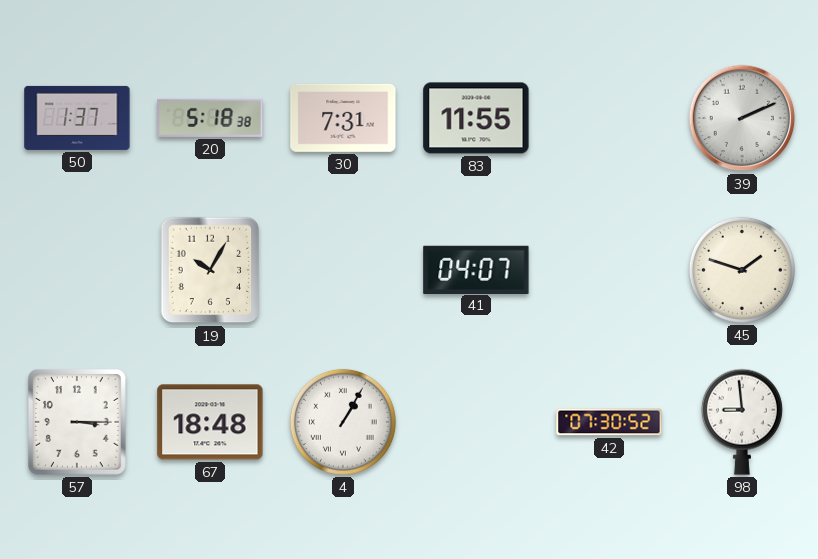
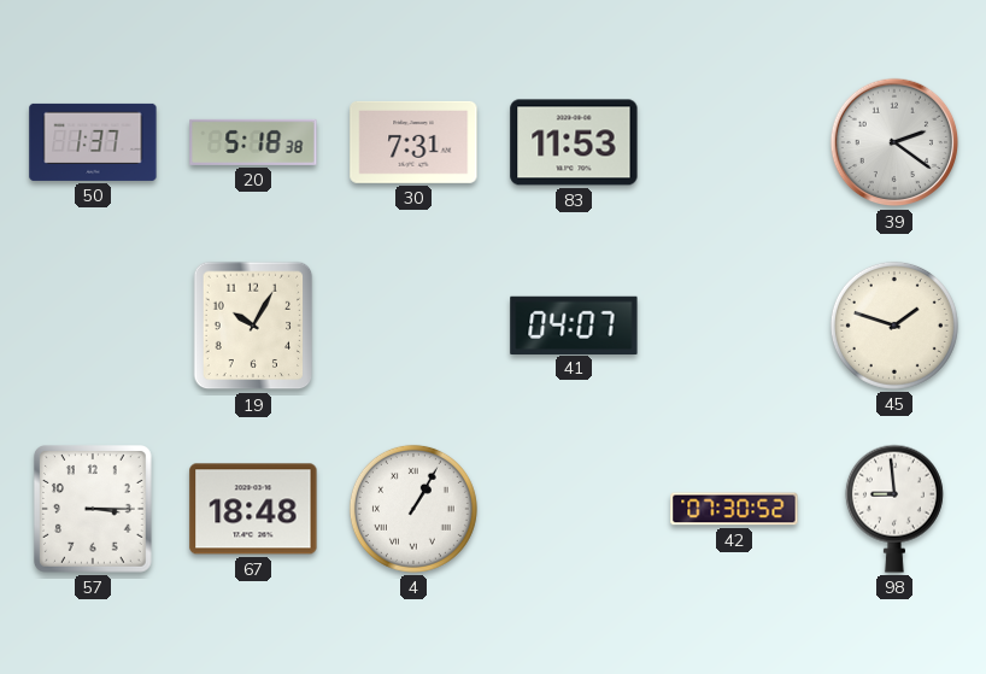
83: 11:55 -> 11:53 (574, 142)
39: 2:11 -> 2:21 (894, 142)
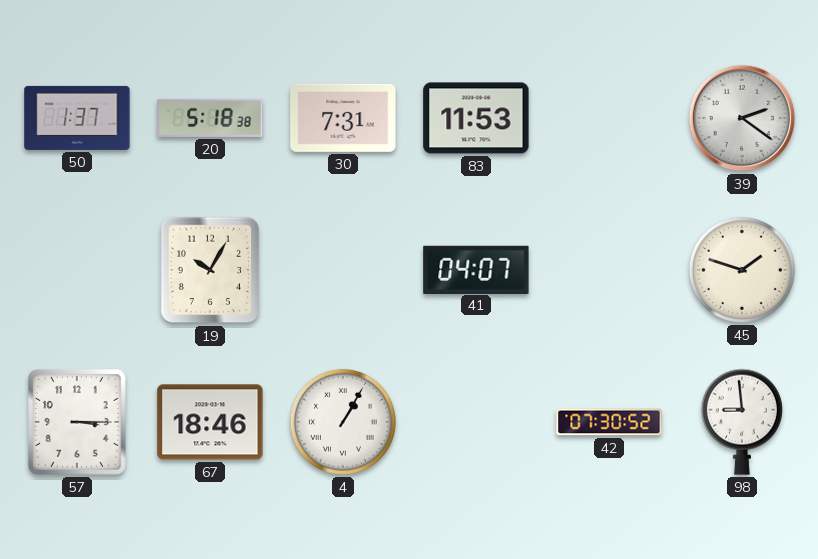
67: 18:48 -> 18:46 (210, 422)
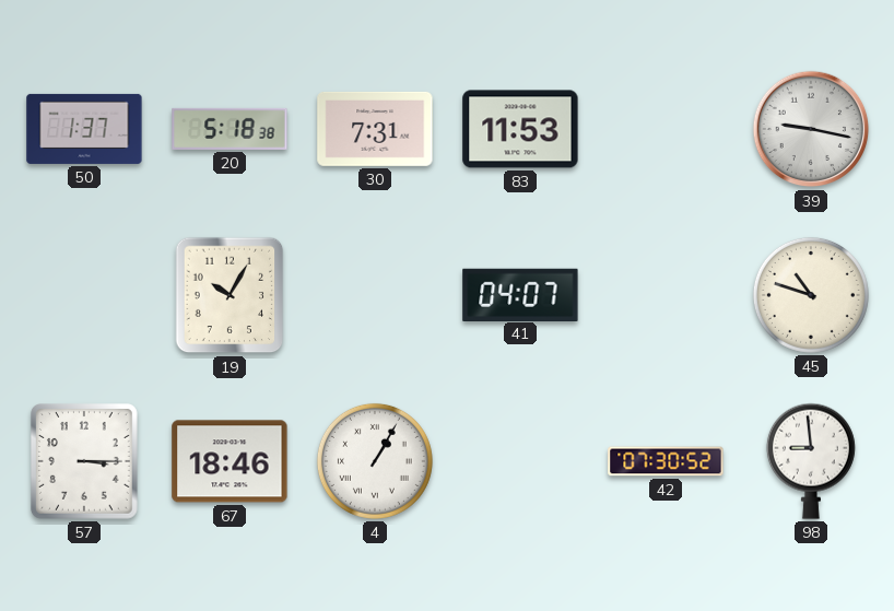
39: 2:21 -> 9:17 (811, 129)
45: 1:48 -> 10:48 (811, 295)
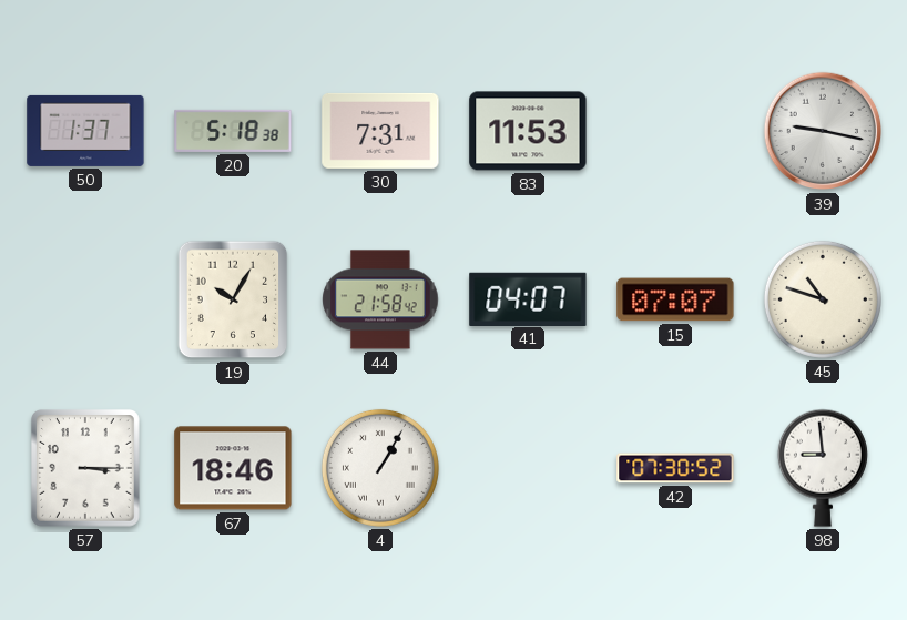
44: none -> 21:58 (380, 299)
15: none -> 07:07 (675, 299)
